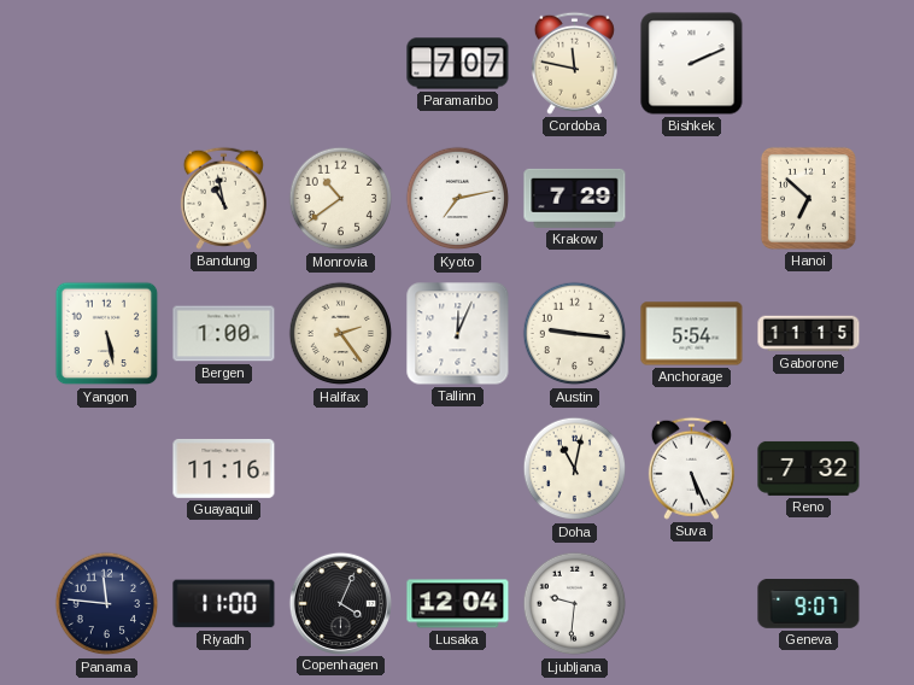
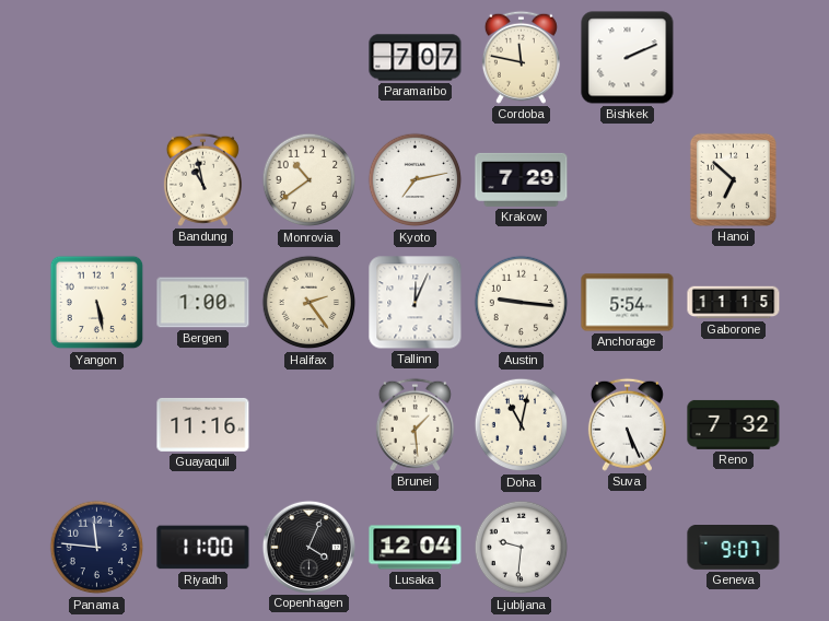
Brunei: none -> 1:29 (414, 424)
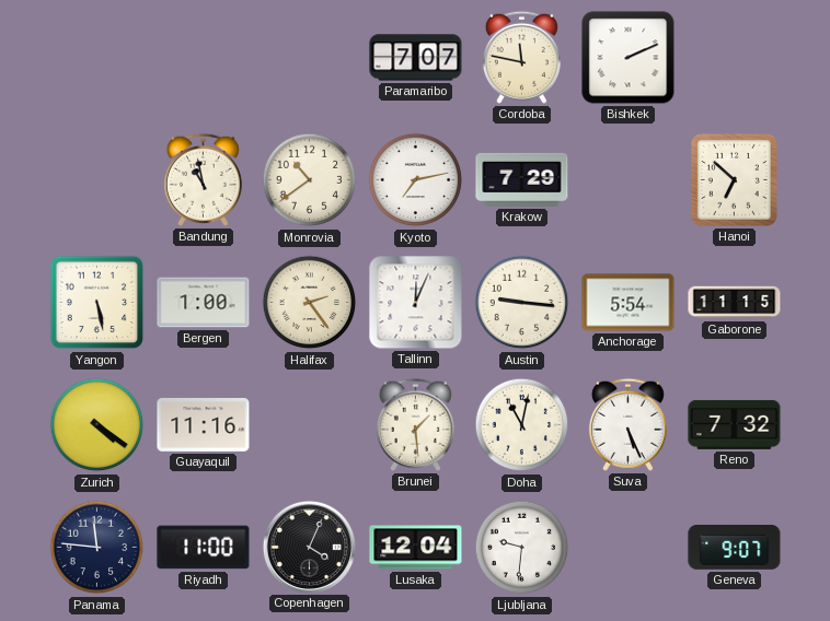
Zurich: none -> 4:21 (97, 425)
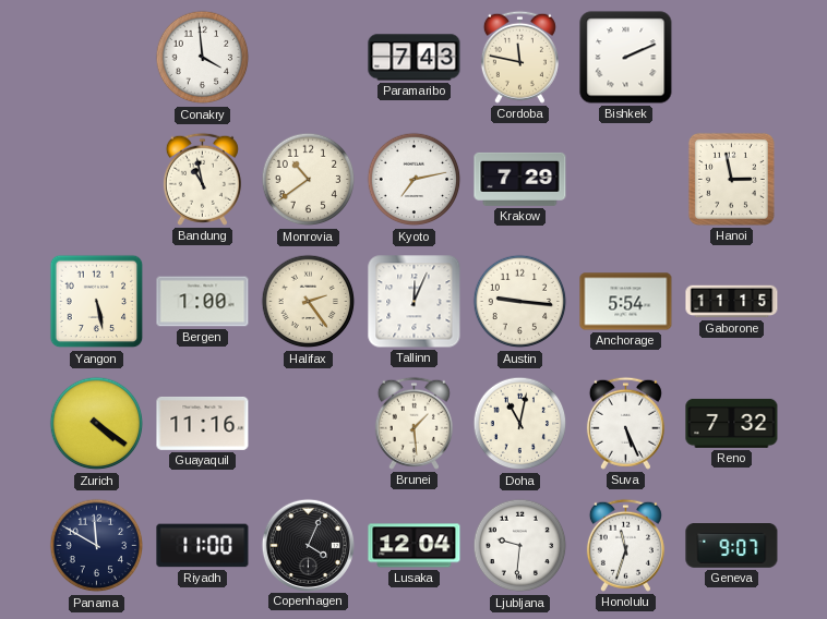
Conakry: none -> 3:59 (203, 58)
Paramaribo: 7:07 -> 7:43 (415, 58)
Hanoi: 6:52 -> 2:58 (731, 179)
Panama: 11:46 -> 11:50 (97, 546)
Honolulu: none -> 11:33 (625, 545)
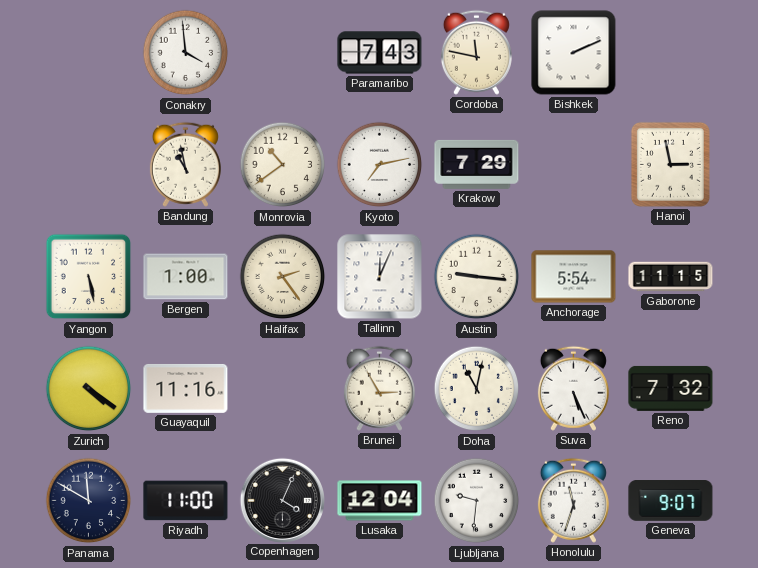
Brunei: 1:29 -> 2:55 (379, 388)
